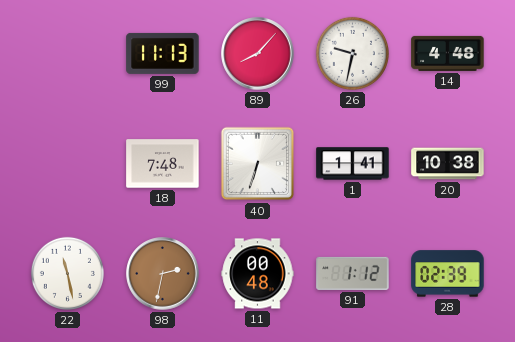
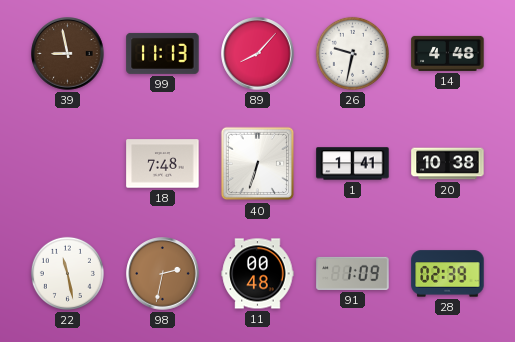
39: none -> 8:58 (68, 54)
91: 1:12 -> 1:09 (353, 273)
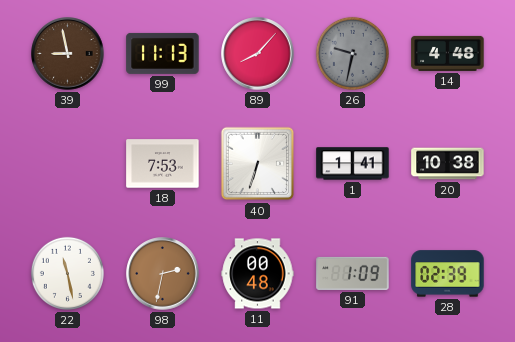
26 dial: white -> grey (352, 53)
18: 7:48 -> 7:53 (163, 164)
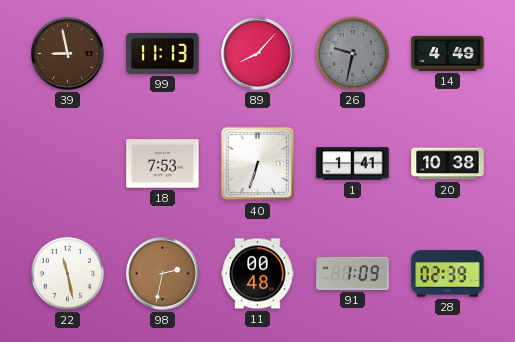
14: 4:48 -> 4:49 (448, 53)
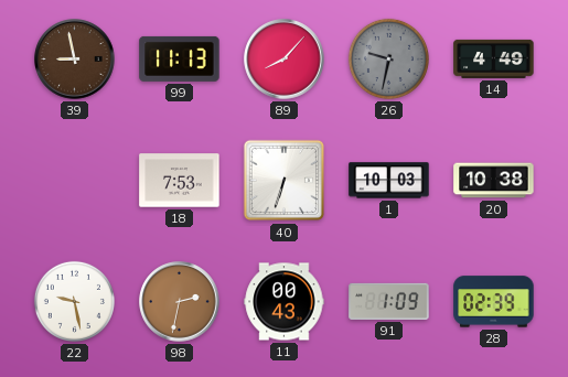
1: 1:41 -> 10:03 (389, 181)
22: 11:28 -> 9:28 (74, 301)
11: 00:48 -> 00:43 (285, 302)
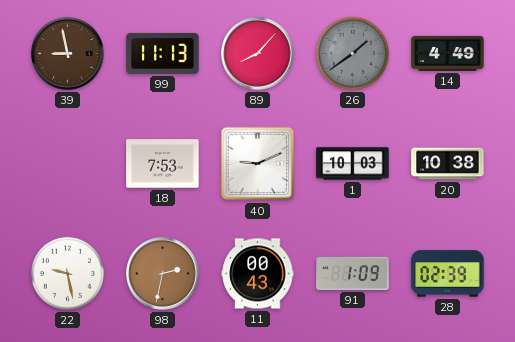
26: 9:32 -> 1:39 (352, 53)
40: 6:33 -> 9:11 (258, 164)
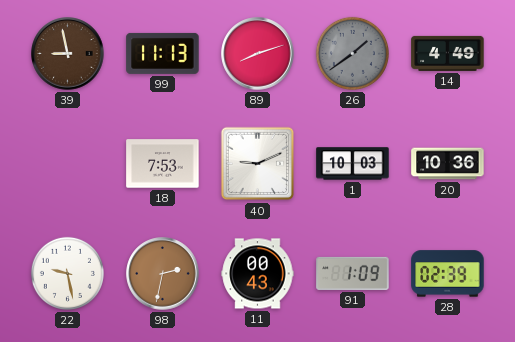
89: 8:07 -> 8:12 (258, 54)
20: 10:38 -> 10:36 (448, 164)
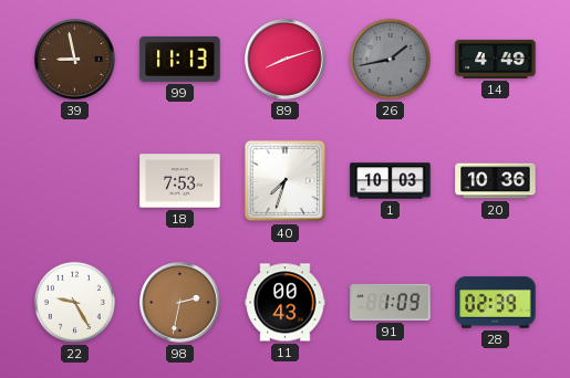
26: 1:39 -> 1:43 (390, 59)
40: 9:11 -> 7:33 (286, 181)
22: 9:28 -> 9:25 (74, 302)
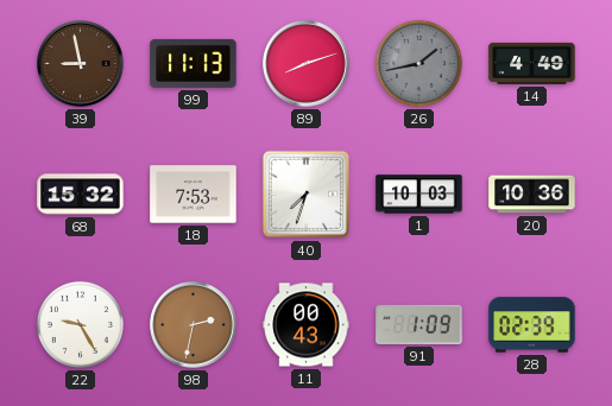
68: none -> 15:32 (81, 195)
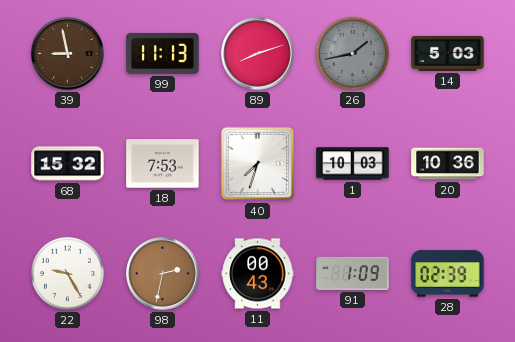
14: 4:49 -> 5:03 (448, 53)
